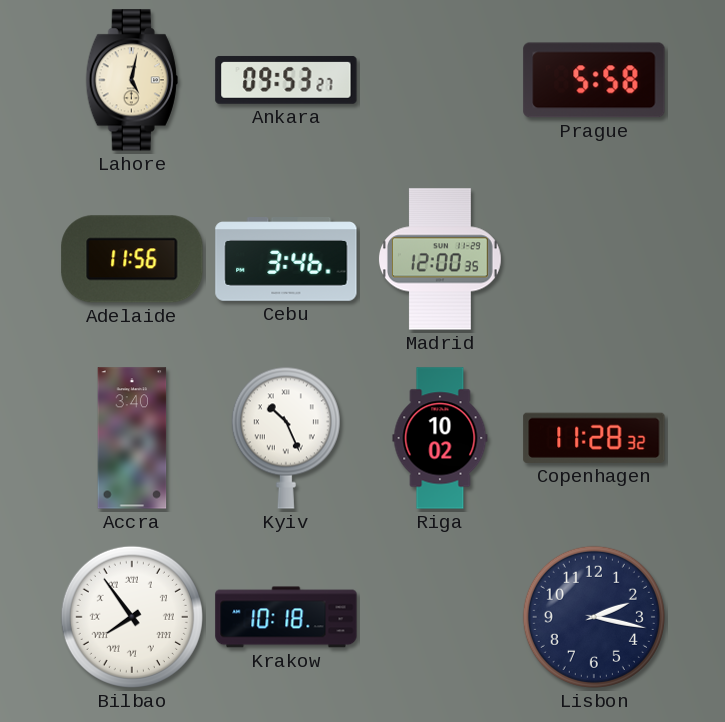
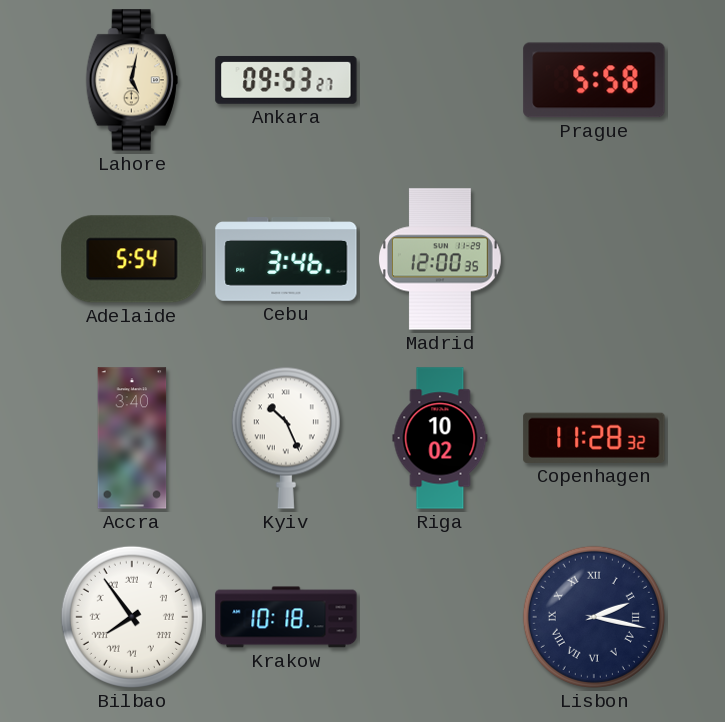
Adelaide: 11:56 -> 5:54 (132, 259)
Lisbon numerals: Arabic -> Roman (594, 617)
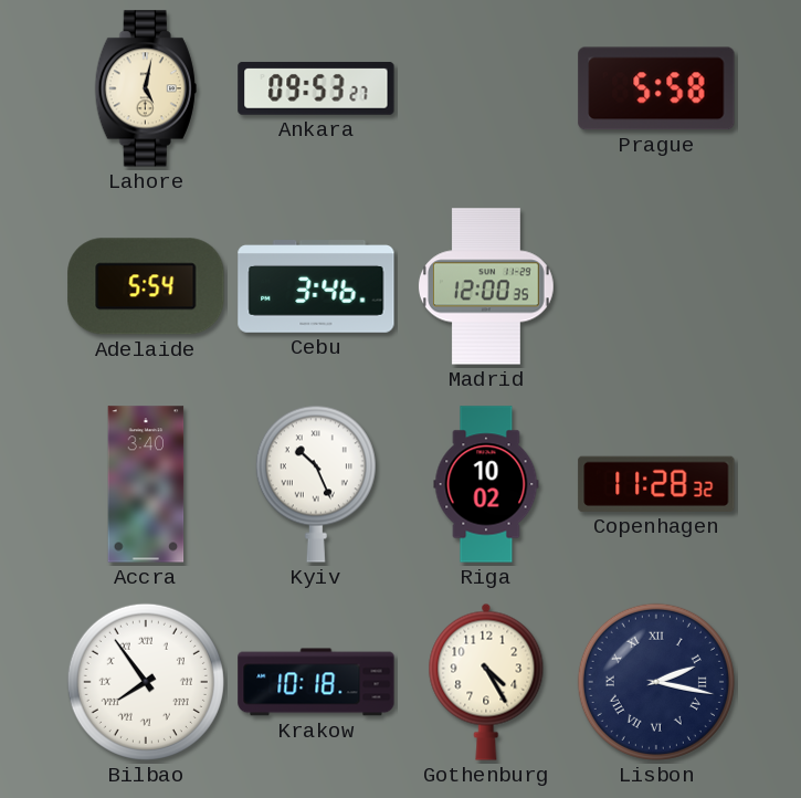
Gothenburg: none -> 4:25 (486, 682)
